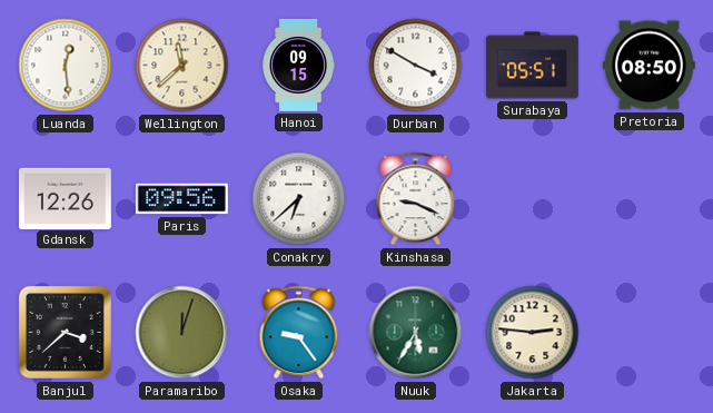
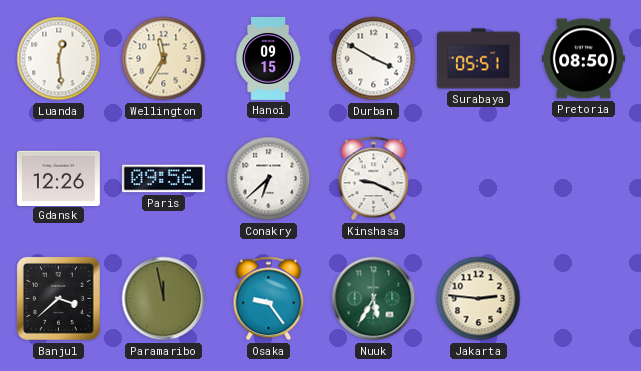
Wellington: 11:38 -> 11:35 (164, 59)
Paramaribo: 12:03 -> 11:58 (164, 299)
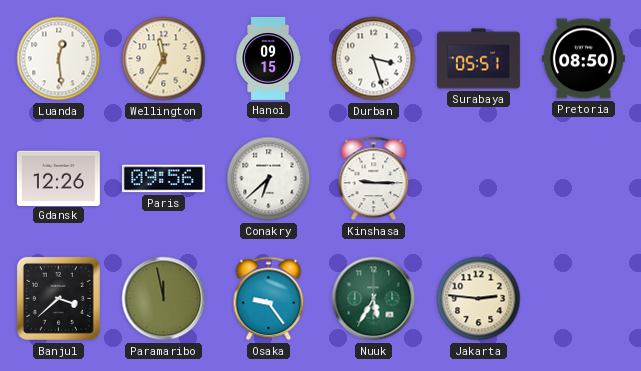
Durban: 3:50 -> 3:27 (374, 59)
Kinshasa: 9:19 -> 9:15 (374, 179)
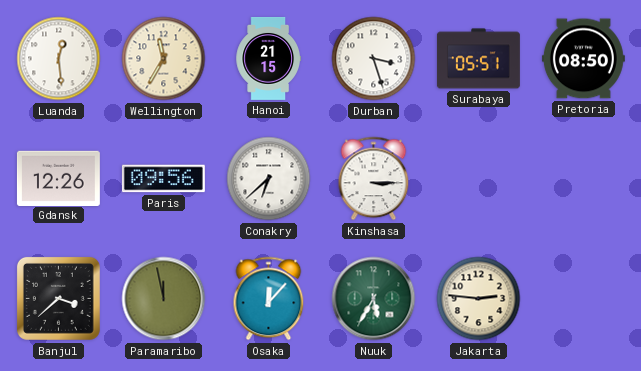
Hanoi: 09:15 -> 21:15 (268, 58)
Kinshasa: 9:15 -> 3:15 (374, 179)
Osaka: 9:24 -> 12:07 (269, 299)
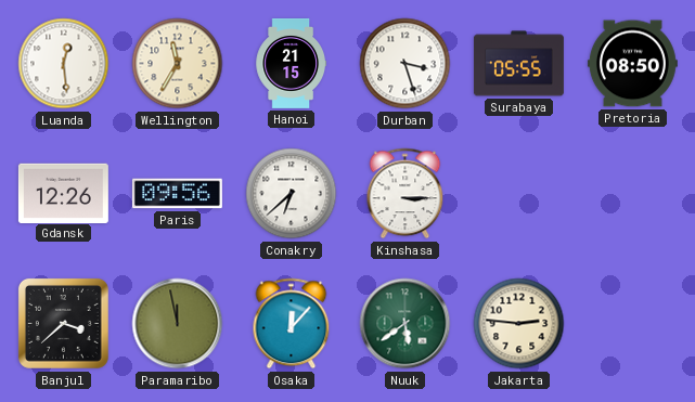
Surabaya: 05:51 -> 05:55 (518, 64)
Nuuk: 5:35 -> 5:39 (406, 324)
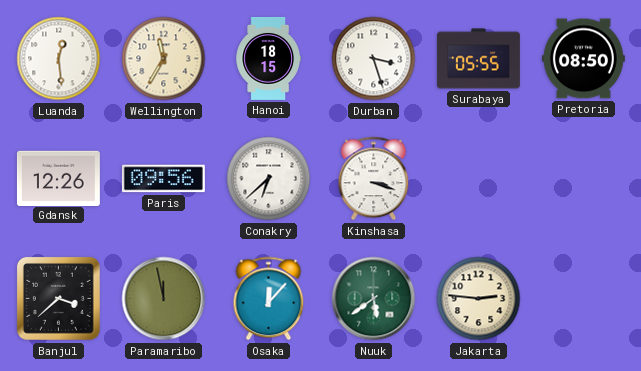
Hanoi: 21:15 -> 18:15 (268, 58)
Kinshasa: 3:15 -> 3:18 (374, 179)
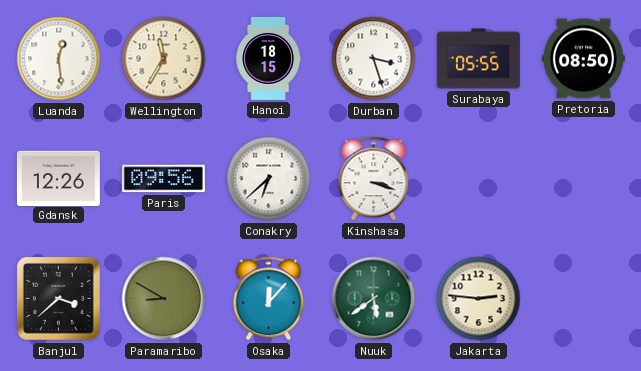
Paramaribo: 11:58 -> 8:50 (164, 299)
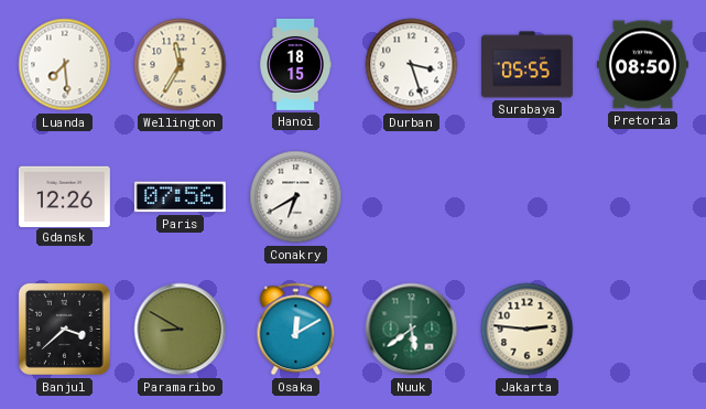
Luanda: 12:29 -> 7:29 (65, 65)
Paris: 09:56 -> 07:56 (180, 197)
Conakry: 6:38 -> 6:40 (296, 197)
Kinshasa: 3:18 -> none (374, 179)
Osaka: 12:07 -> 12:10 (296, 330)
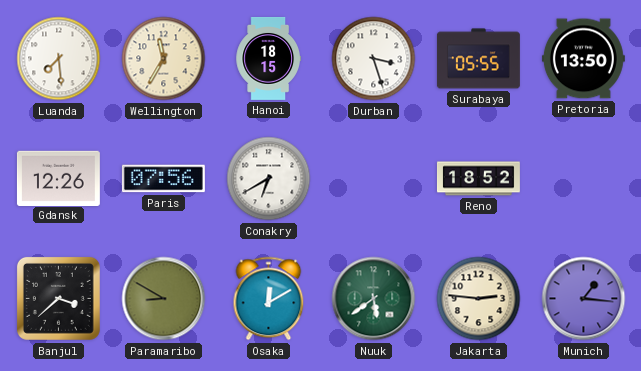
Pretoria: 08:50 -> 13:50 (583, 59)
Reno: none -> 18:52 (478, 179)
Munich: none -> 1:16 (584, 299)
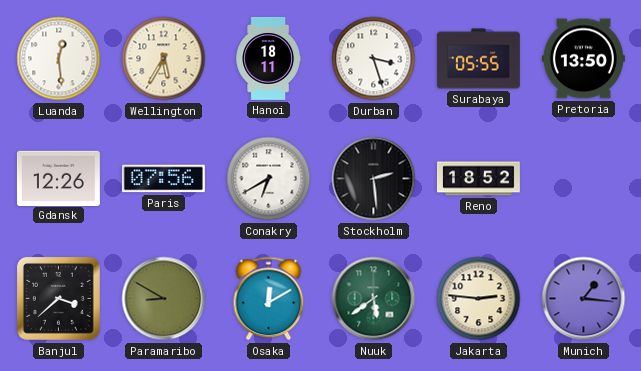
Luanda: 7:29 -> 12:29 (59, 59)
Wellington: 11:35 -> 5:35 (164, 59)
Hanoi: 18:15 -> 18:11 (268, 58)
Stockholm: none -> 2:29 (374, 179)
